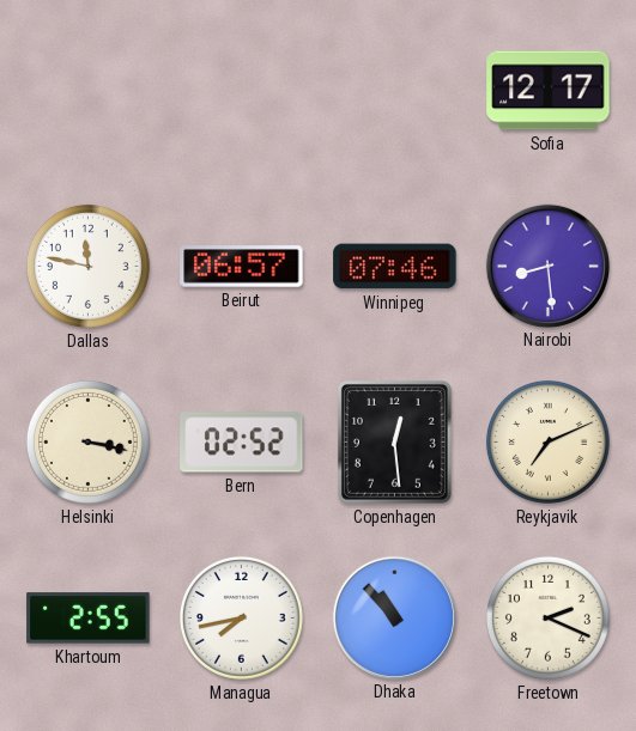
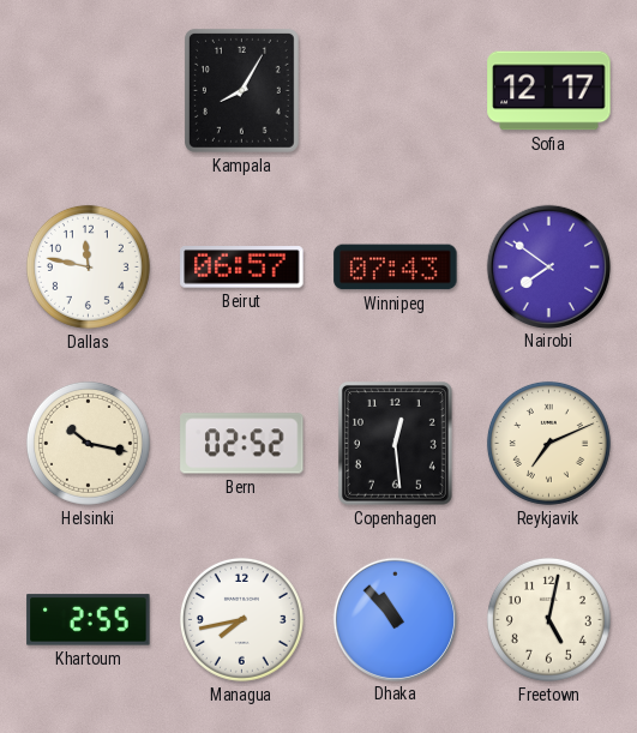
Kampala: none -> 8:05 (241, 90)
Winnipeg: 07:46 -> 07:43 (396, 268)
Nairobi: 8:29 -> 7:51 (548, 266)
Helsinki: 3:17 -> 10:17 (88, 443)
Freetown: 2:19 -> 5:02 (548, 619)
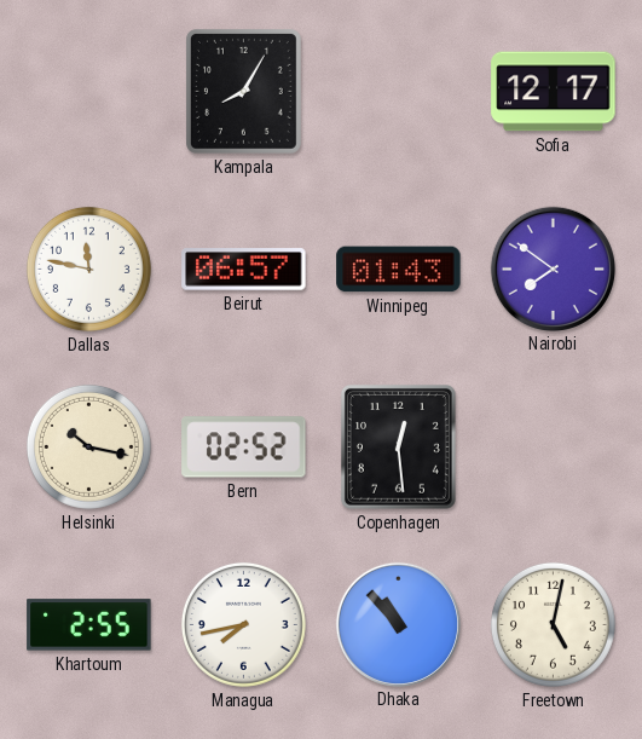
Winnipeg: 07:43 -> 01:43 (399, 270)
Reykjavik: 7:11 -> none (548, 443)
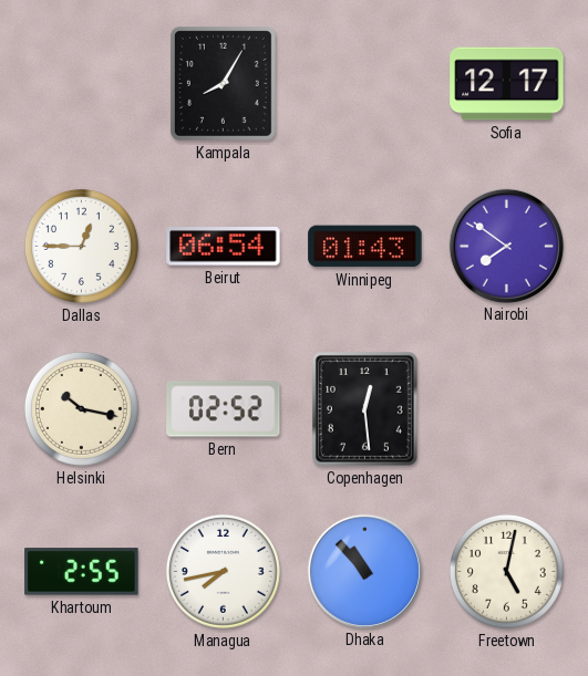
Dallas: 11:47 -> 12:45 (81, 246)
Beirut: 06:57 -> 06:54 (224, 247)
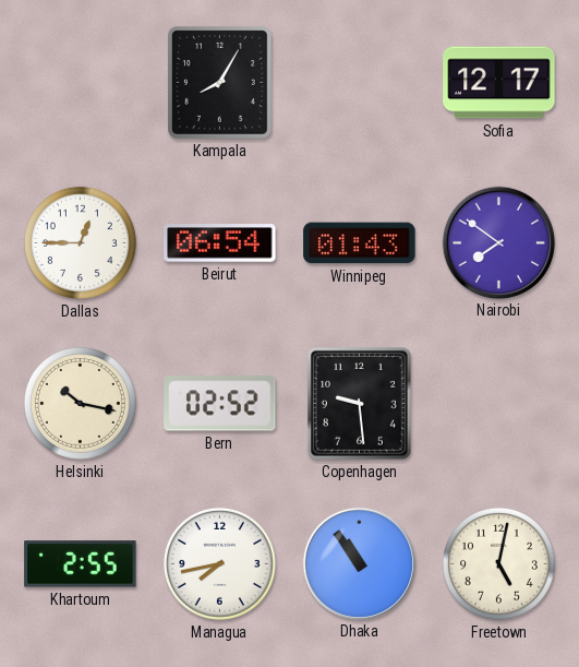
Copenhagen: 12:29 -> 9:29 (359, 403)
Dhaka: 10:53 -> 10:54 (359, 563)
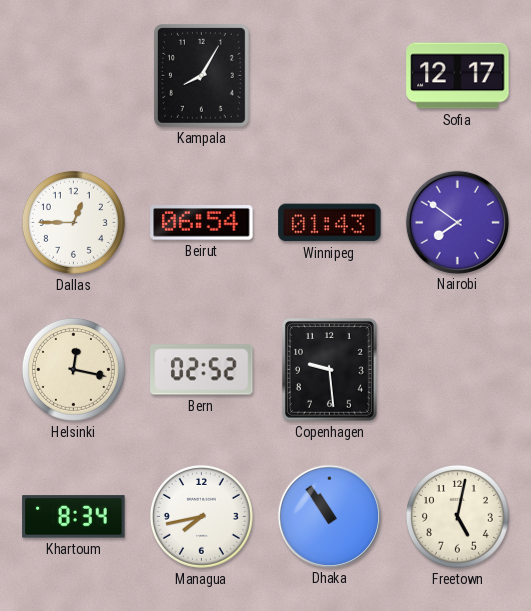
Helsinki: 10:17 -> 12:17 (73, 369)
Khartoum: 2:55 -> 8:34 (74, 517)
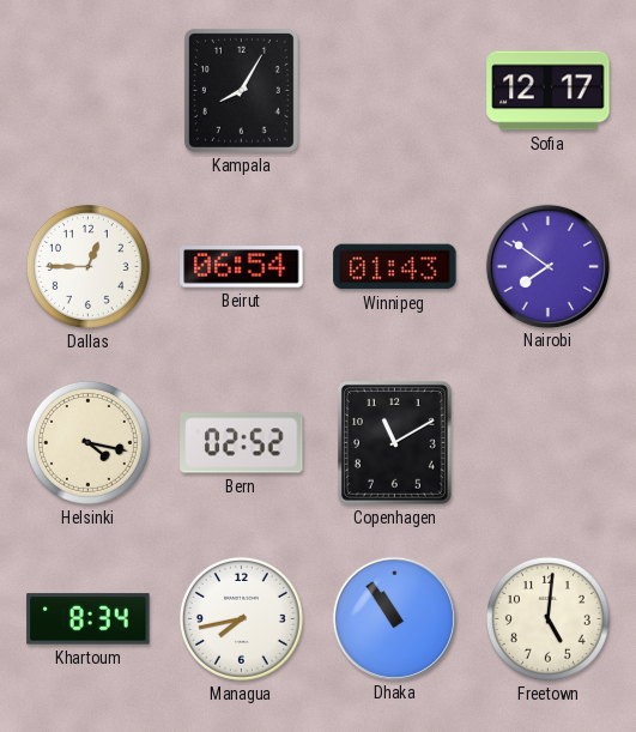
Helsinki: 12:17 -> 4:17 (87, 442)
Copenhagen: 9:29 -> 11:10 (394, 442)
Freetown: 5:02 -> 5:01 (547, 618)
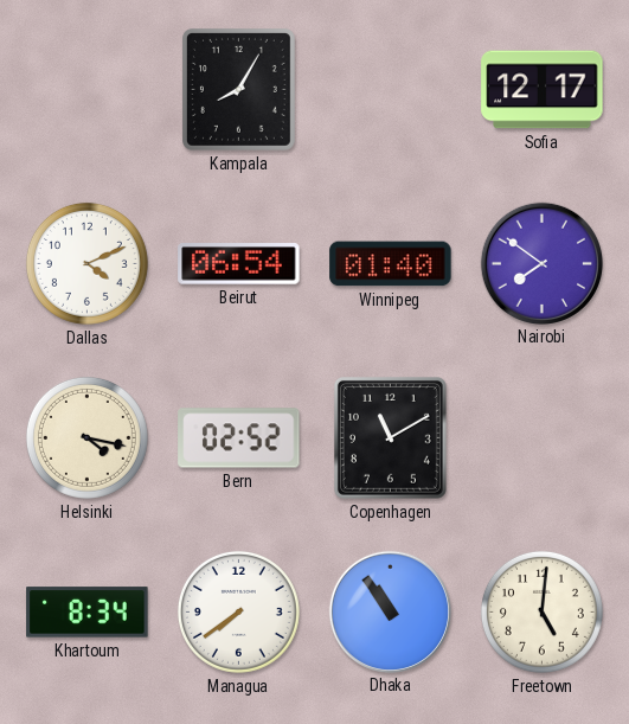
Dallas: 12:45 -> 4:11 (86, 263)
Winnipeg: 01:43 -> 01:40 (391, 264)
Managua: 7:43 -> 7:39 (238, 611)
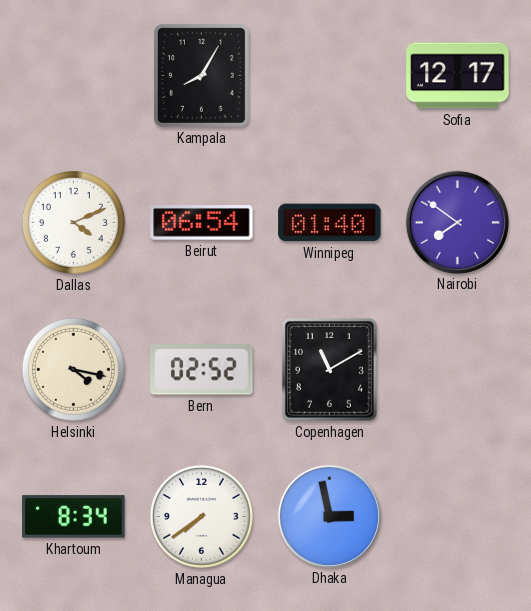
Dhaka: 10:54 -> 2:58 (329, 516)
Freetown: 5:01 -> none (541, 611)
